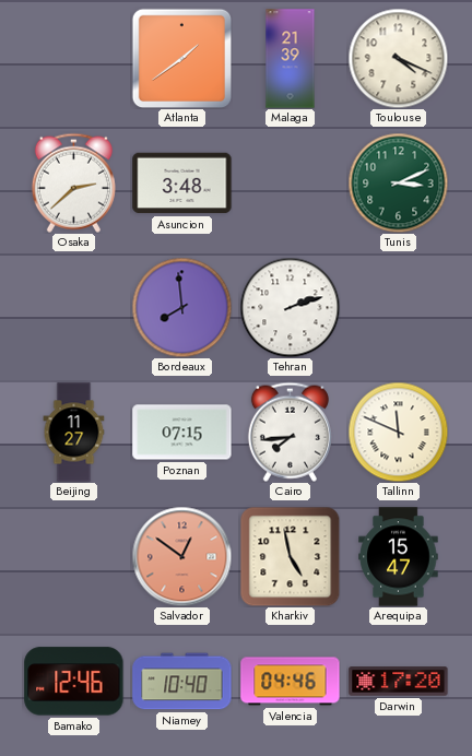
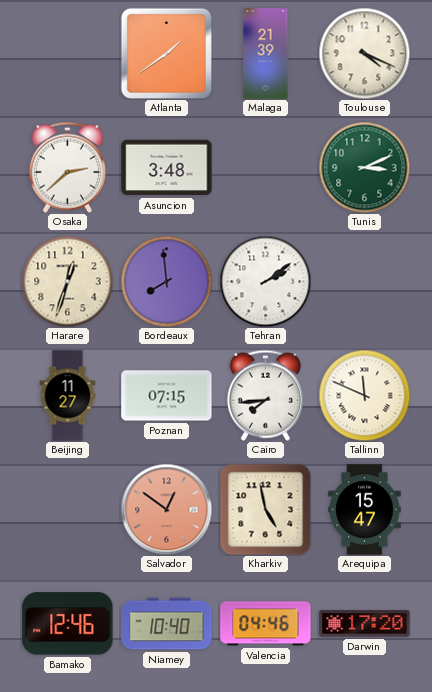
Harare: none -> 12:33 (67, 281)
Tehran: 2:12 -> 2:09 (265, 281)
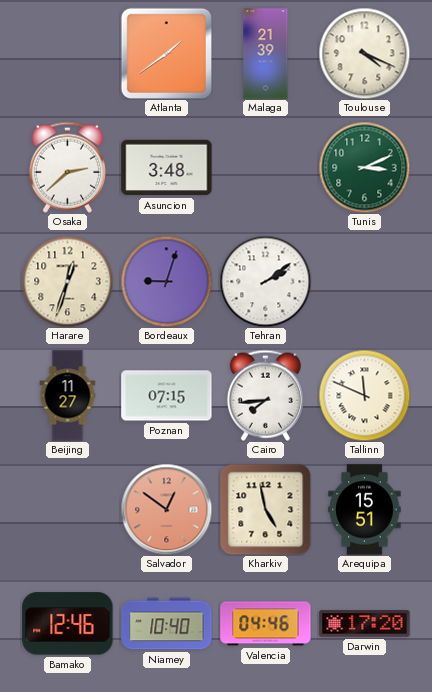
Bordeaux: 7:59 -> 9:03 (166, 281)
Arequipa: 15:47 -> 15:51 (365, 510)
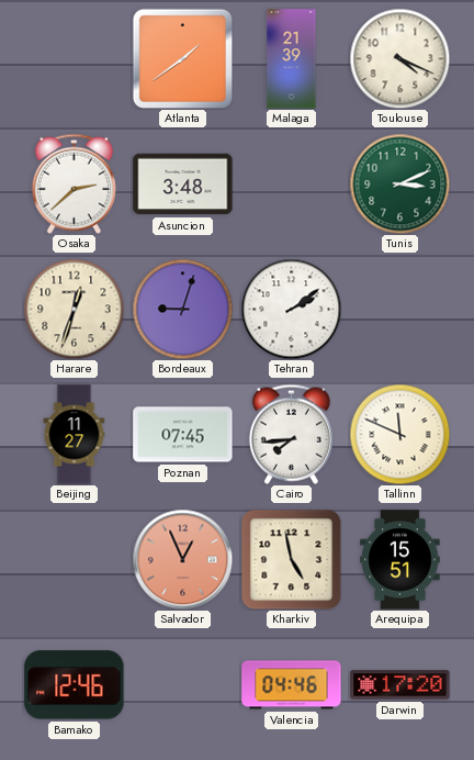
Poznan: 07:15 -> 07:45 (183, 435)
Salvador: 12:51 -> 12:56 (182, 559)
Niamey: 10:40 -> none (167, 624)
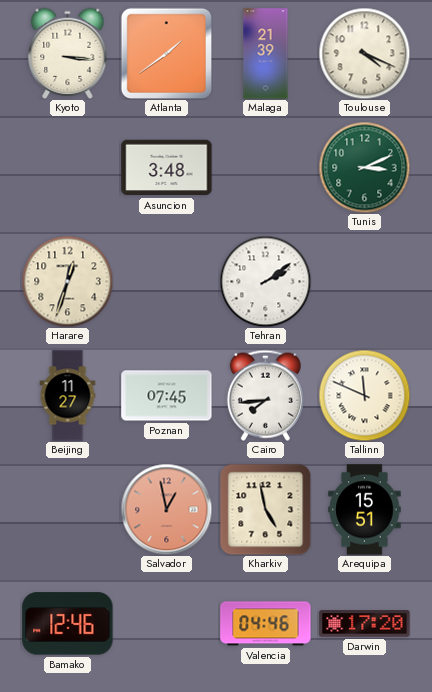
Kyoto: none -> 3:16 (68, 53)
Osaka: 2:38 -> none (74, 183)
Bordeaux: 9:03 -> none (182, 309)
Salvador: 12:56 -> 12:58 (166, 509)
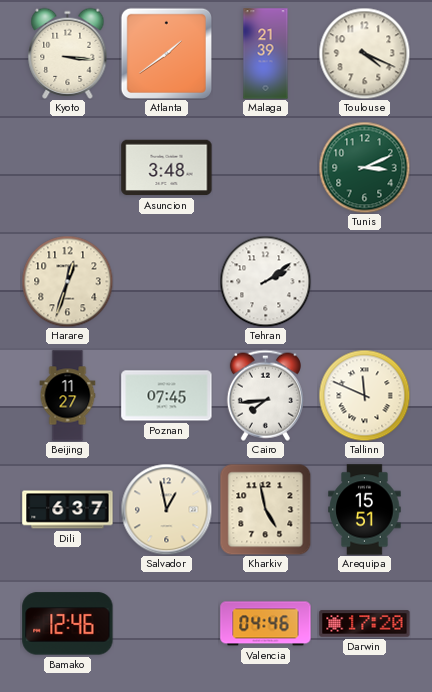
Dili: none -> 6:37 (68, 510)
Salvador dial: salmon -> cream (166, 509)
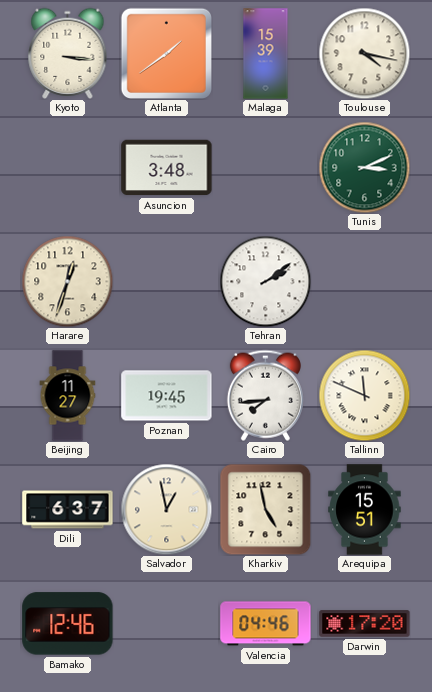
Malaga: 21:39 -> 15:39 (266, 54)
Toulouse: 4:19 -> 4:17 (364, 53)
Poznan: 07:45 -> 19:45 (167, 396)
